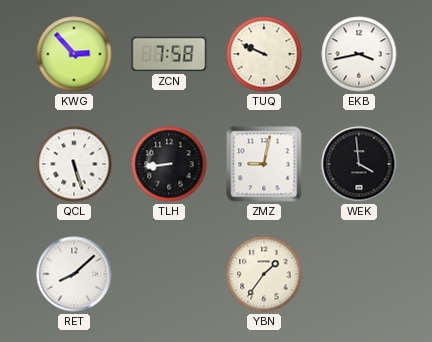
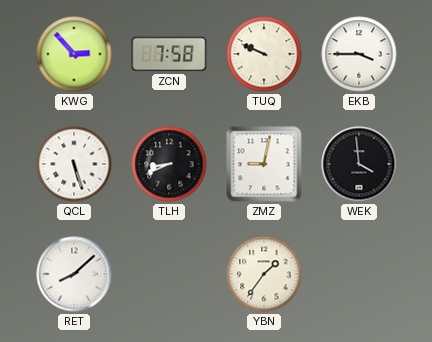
EKB: 3:43 -> 3:45 (359, 54)
TLH: 8:44 -> 8:41 (169, 164)
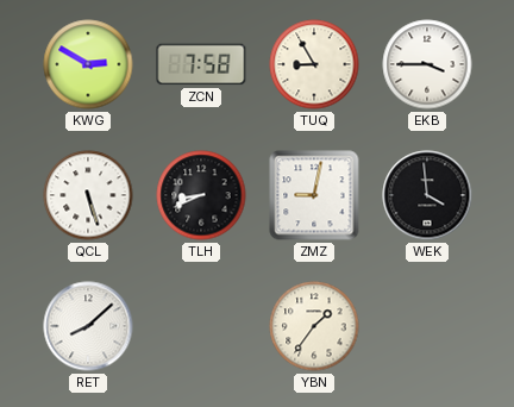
KWG: 2:53 -> 2:50 (88, 64)
TUQ: 9:49 -> 8:55 (314, 64)
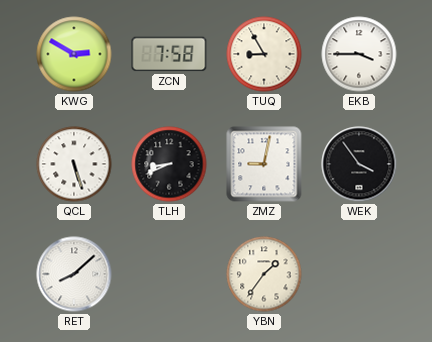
WEK: 3:59 -> 3:54 (359, 164)
